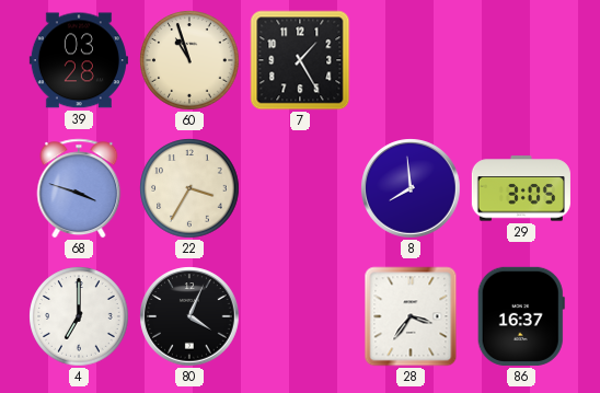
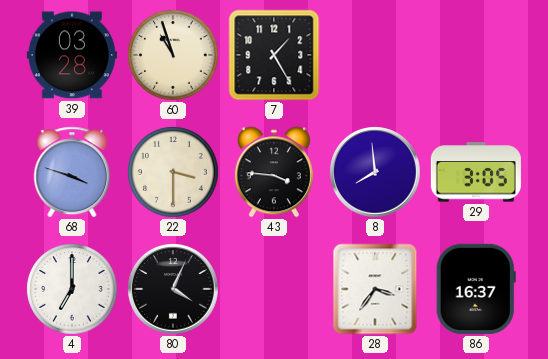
22: 3:35 -> 3:30 (173, 172)
43: none -> 3:46 (274, 172)
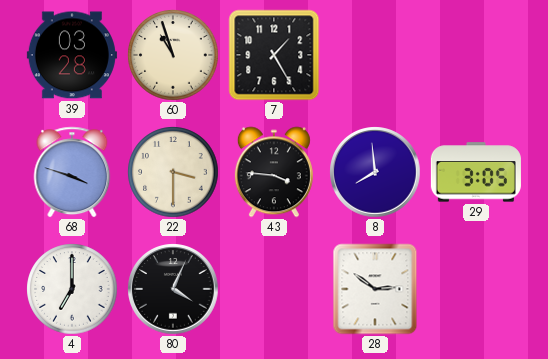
28: 3:36 -> 2:51 (375, 289)
86: 16:37 -> none (476, 289)
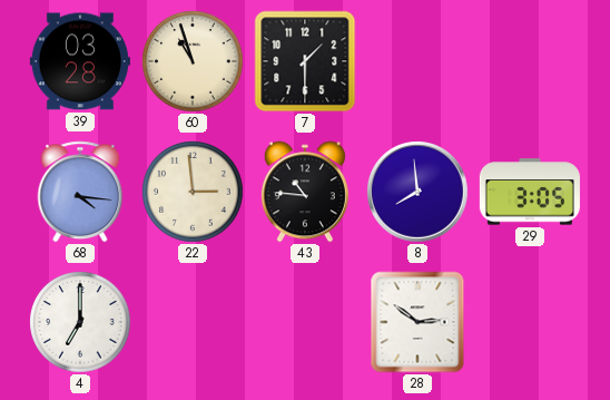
7: 1:25 -> 1:30 (305, 61)
68: 3:48 -> 4:16 (80, 192)
22: 3:30 -> 2:59 (193, 192)
43: 3:46 -> 10:46 (305, 192)
80: 4:04 -> none (173, 289)
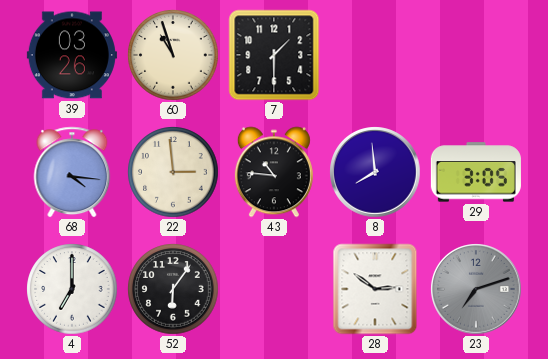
39: 03:28 -> 03:26 (72, 55)
52: none -> 6:06 (173, 289)
23: none -> 7:12 (476, 289)
